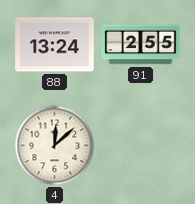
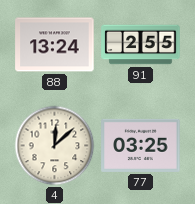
77: none -> 03:25 (141, 145)
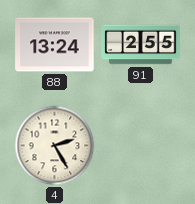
4: 12:08 -> 2:25 (55, 146)
77: 03:25 -> none (141, 145)
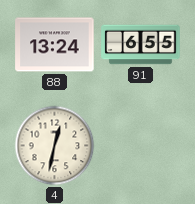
91: 2:55 -> 6:55 (141, 45)
4: 2:25 -> 12:32 (55, 146)
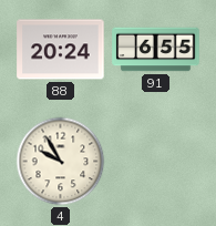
88: 13:24 -> 20:24 (61, 50)
4: 12:32 -> 9:55 (61, 162)
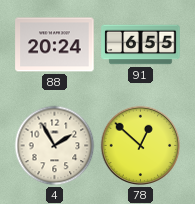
4: 9:55 -> 1:55 (55, 146)
78: none -> 12:52 (141, 146)
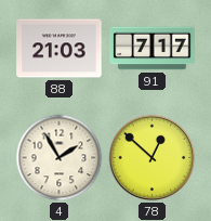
88: 20:24 -> 21:03 (60, 49)
91: 6:55 -> 7:17 (153, 49)
